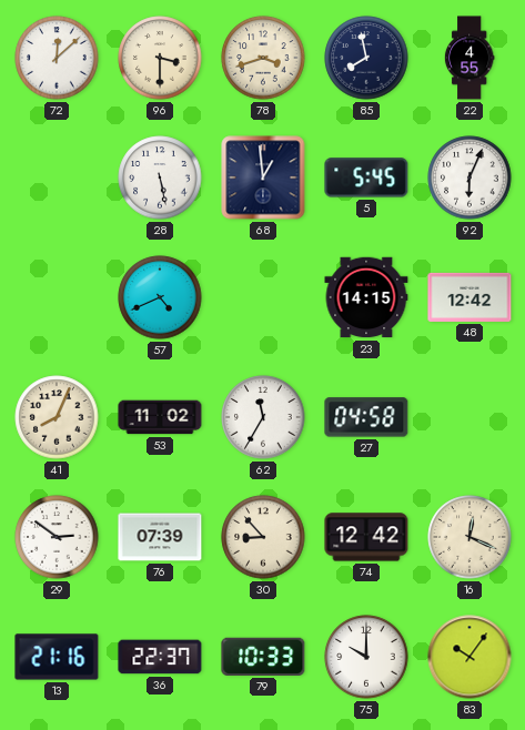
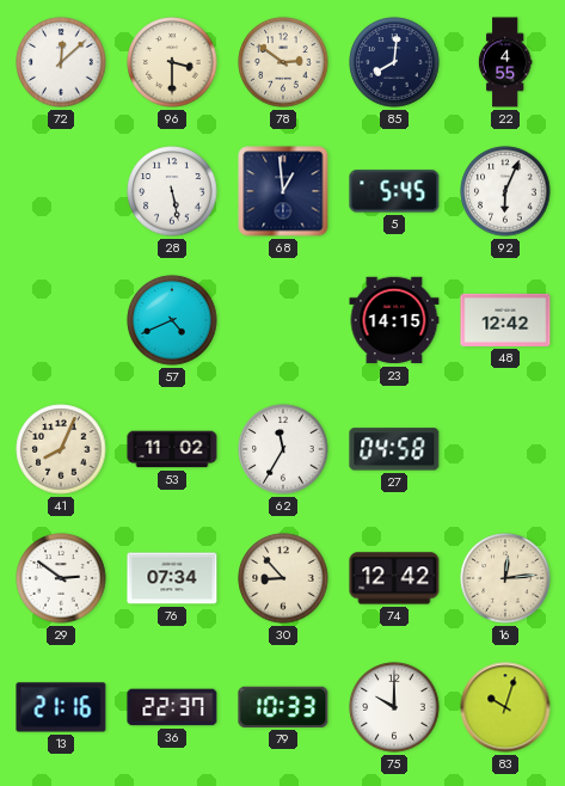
78: 3:42 -> 2:51 (283, 62)
85: 7:58 -> 8:01 (394, 62)
76: 07:39 -> 07:34 (172, 578)
16: 12:19 -> 12:14 (505, 578)
83: 10:06 -> 10:03 (505, 707)
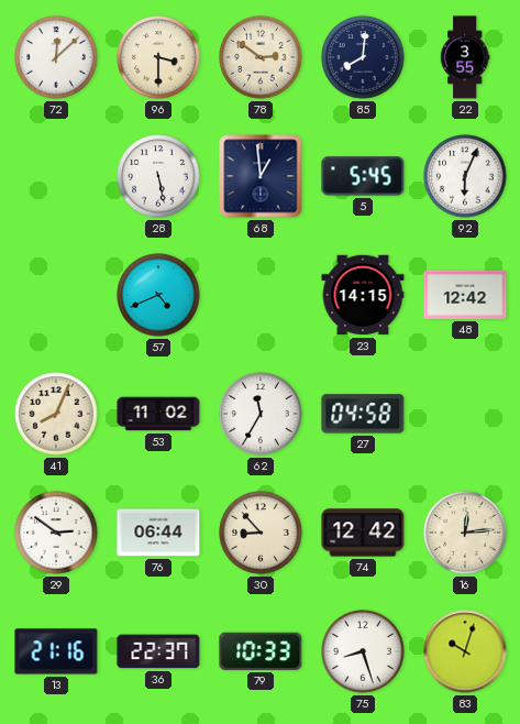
22: 4:55 -> 3:55 (465, 57)
76: 07:34 -> 06:44 (158, 533)
75: 10:00 -> 8:27 (363, 651)
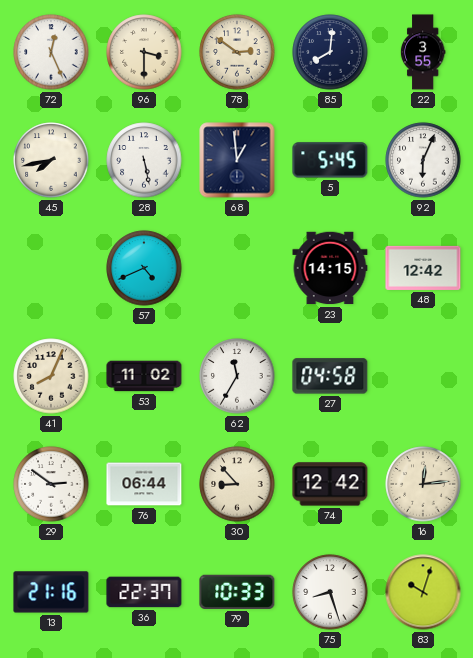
72: 12:08 -> 12:26 (51, 52)
45: none -> 7:43 (51, 160)
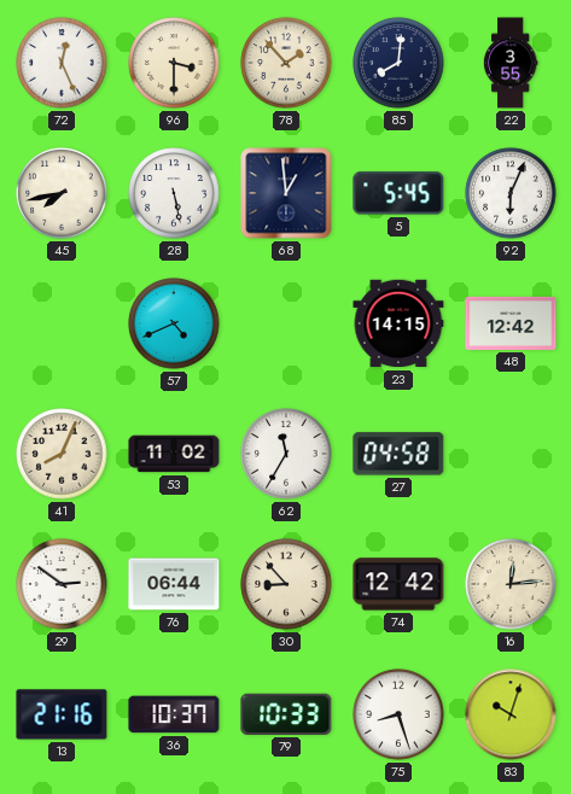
78: 2:51 -> 1:53 (286, 63)
36: 22:37 -> 10:37 (174, 714)
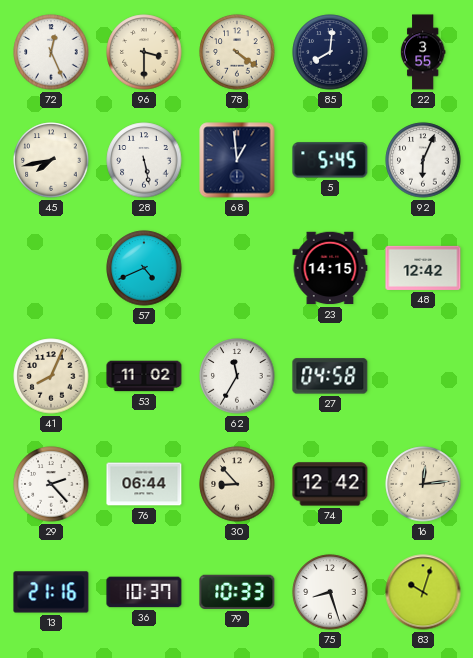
78: 1:53 -> 4:21 (237, 52)
29: 2:51 -> 2:23 (51, 484)
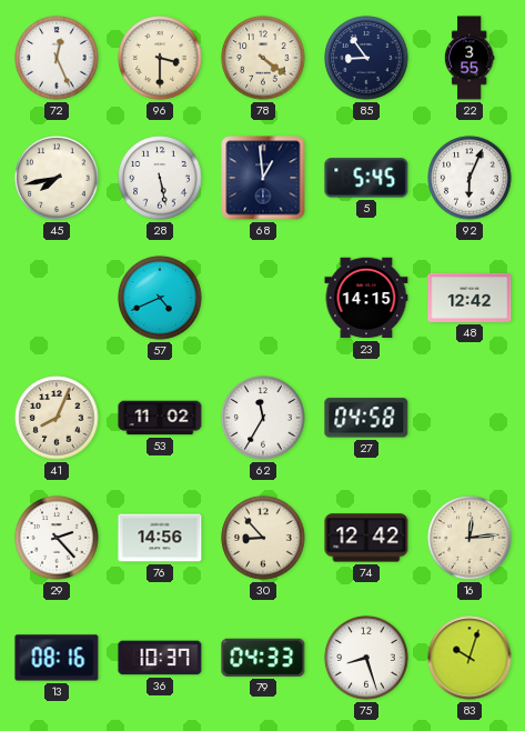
85: 8:01 -> 8:54 (366, 58)
76: 06:44 -> 14:56 (160, 538)
13: 21:16 -> 08:16 (57, 658)
79: 10:33 -> 04:33 (263, 658)
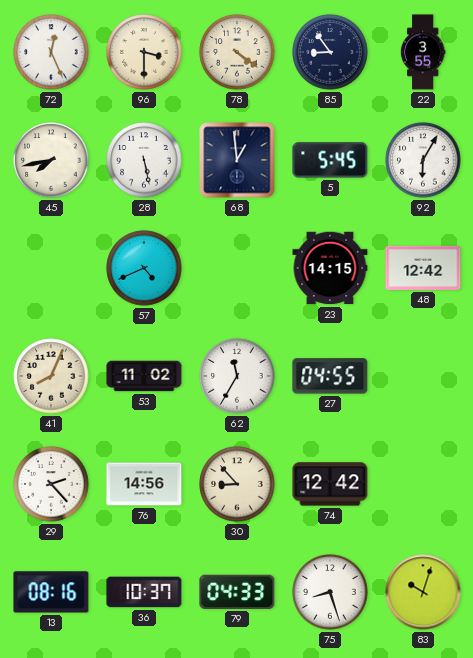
92: 6:04 -> 6:05 (423, 160)
27: 04:58 -> 04:55 (330, 376)
16: 12:14 -> none (470, 538)
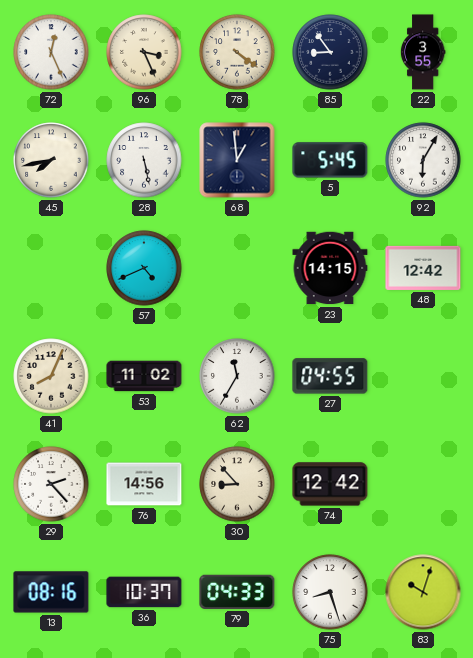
96: 3:30 -> 3:26 (144, 52)
